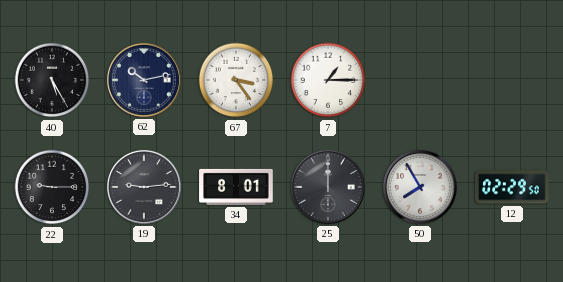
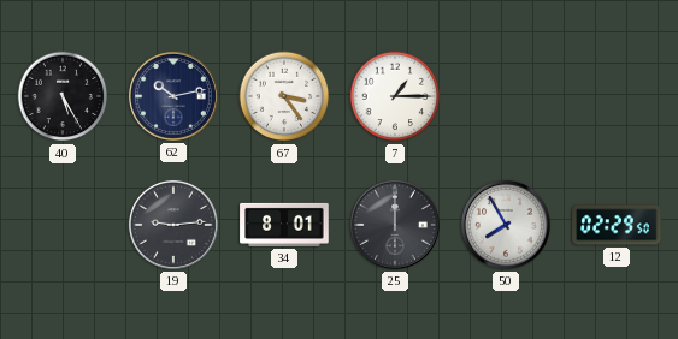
22: 9:15 -> none (52, 187)
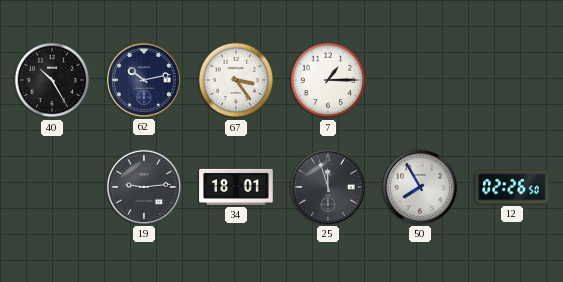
40: 5:25 -> 10:25 (52, 80)
34: 8:01 -> 18:01 (236, 187)
25: 12:00 -> 11:57 (328, 187)
12: 02:29 -> 02:26 (512, 187)
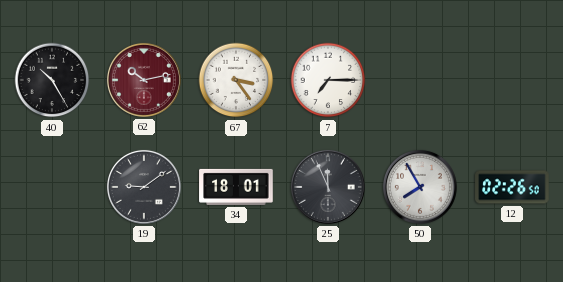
62 dial: navy -> burgundy (144, 80)
7: 1:15 -> 7:15 (328, 80)
19: 9:14 -> 9:09 (144, 187)
25: 11:57 -> 11:56 (328, 187)
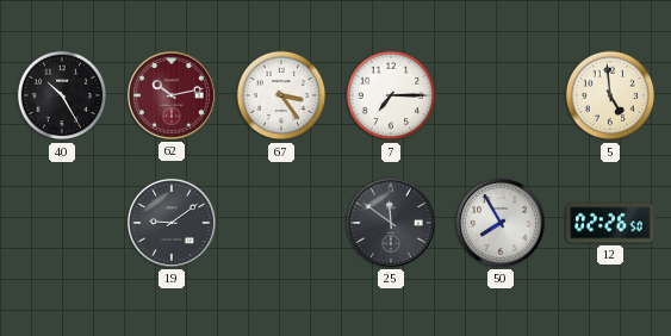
5: none -> 4:59 (610, 95)
34: 18:01 -> none (236, 187)
25: 11:56 -> 11:51 (391, 223)
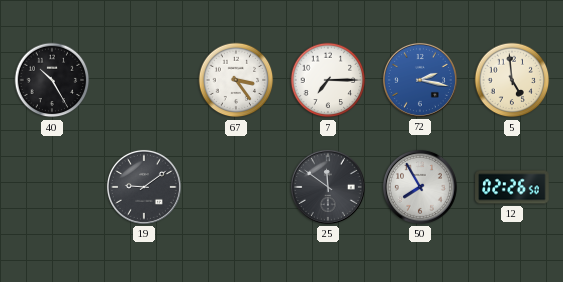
62: 10:13 -> none (172, 95)
72: none -> 2:17 (420, 80)
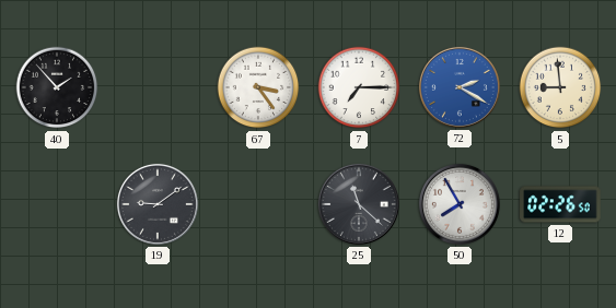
40: 10:25 -> 1:53 (57, 87)
72: 2:17 -> 2:20 (460, 87)
5: 4:59 -> 8:59 (560, 87)
25: 11:51 -> 11:22 (359, 204)
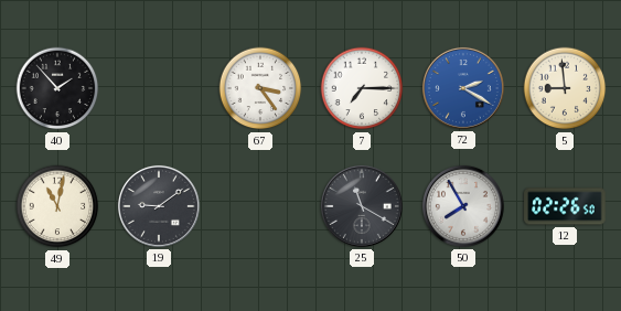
49: none -> 11:02 (57, 206)
25: 11:22 -> 11:20 (362, 206)
